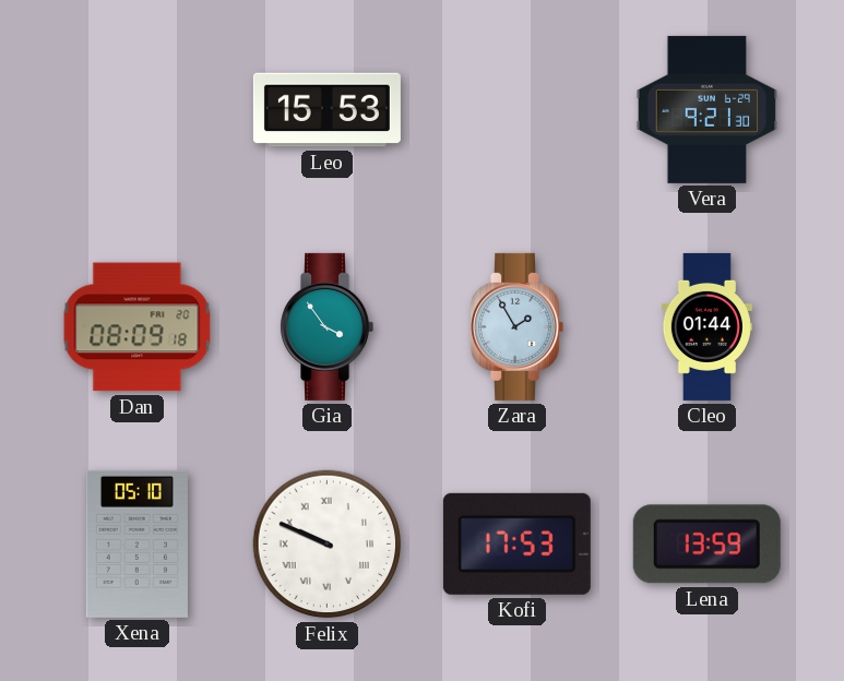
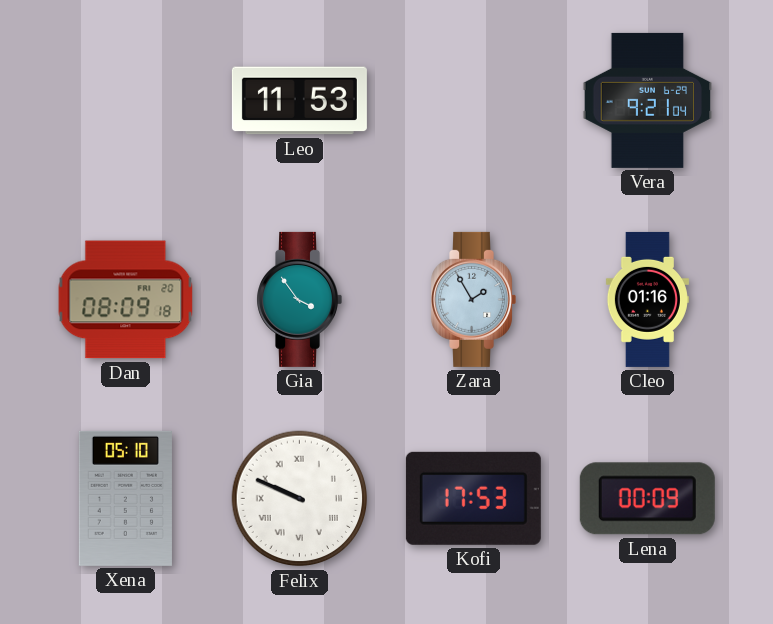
Leo: 15:53 -> 11:53 (299, 101)
Vera: 9:21:30 -> 9:21:04 (648, 100)
Cleo: 01:44 -> 01:16 (647, 299)
Lena: 13:59 -> 00:09 (647, 499)
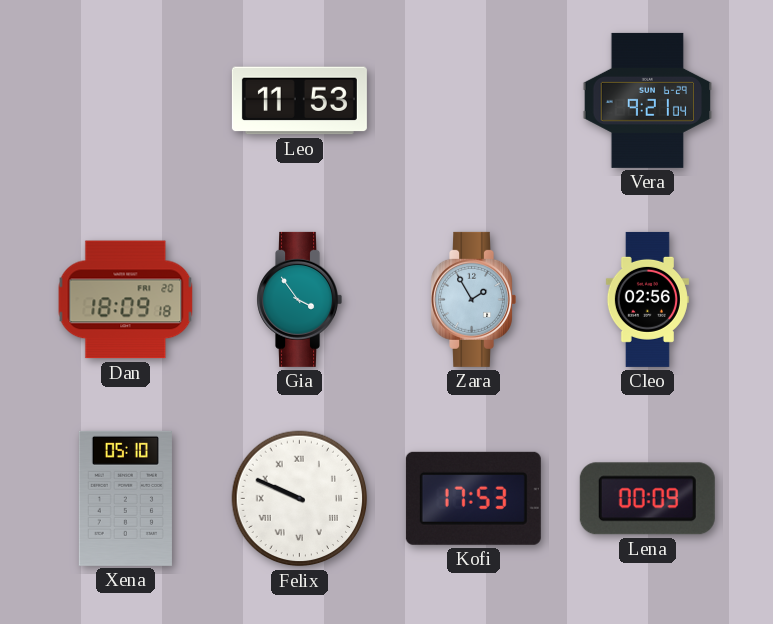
Dan: 08:09 -> 18:09 (126, 300)
Cleo: 01:16 -> 02:56 (647, 299)
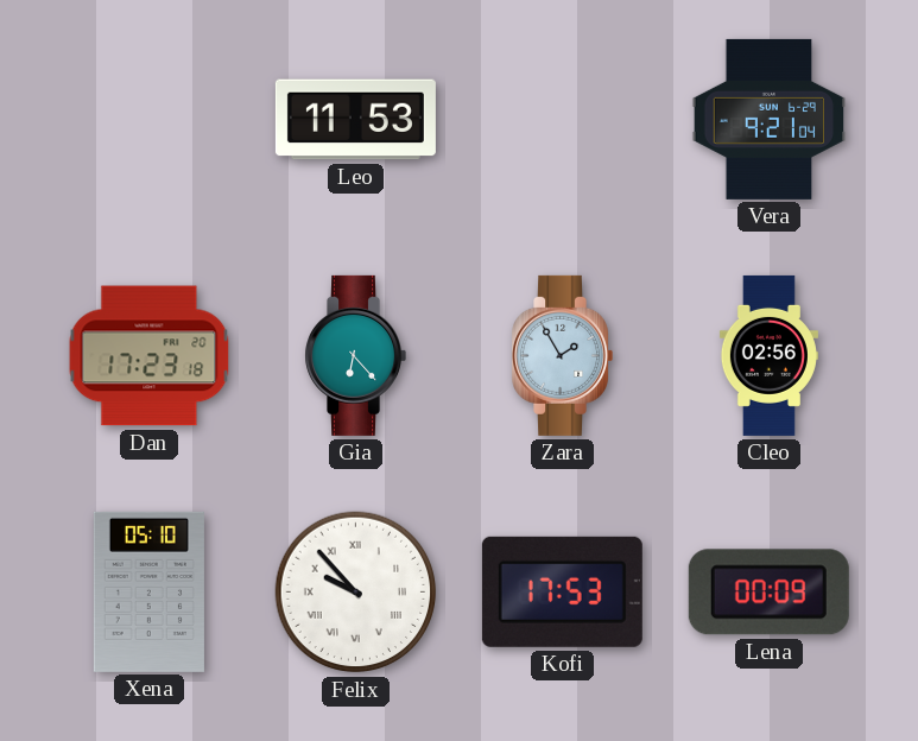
Dan: 18:09 -> 17:23 (150, 356)
Gia: 3:54 -> 6:23 (355, 355)
Felix: 9:49 -> 9:53 (356, 593)
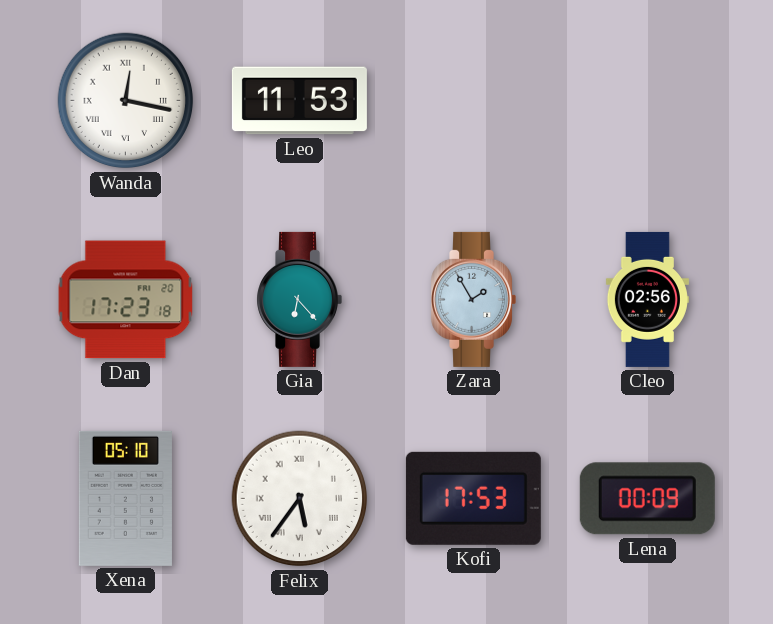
Wanda: none -> 12:17 (126, 101)
Vera: 9:21 -> none (770, 119)
Felix: 9:53 -> 5:36 (300, 499)
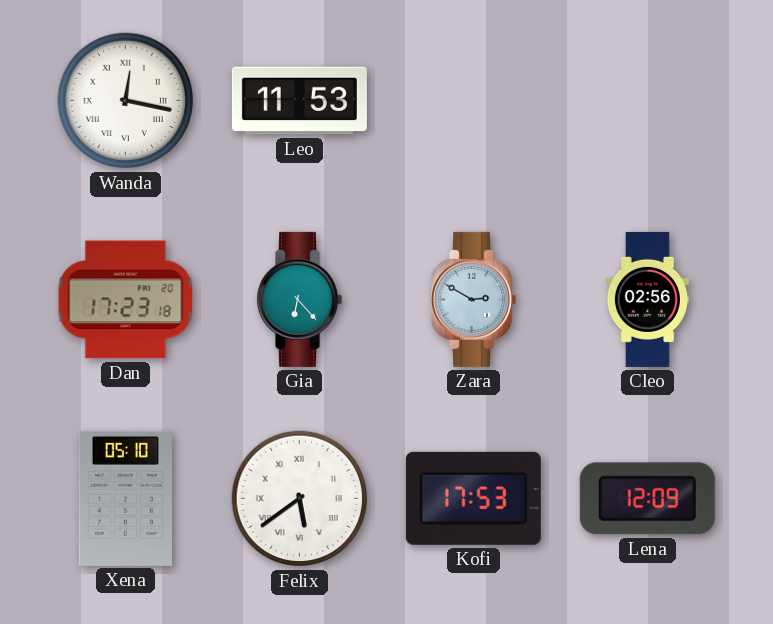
Zara: 1:55 -> 2:50 (473, 299)
Felix: 5:36 -> 5:39 (300, 499)
Lena: 00:09 -> 12:09 (647, 499)
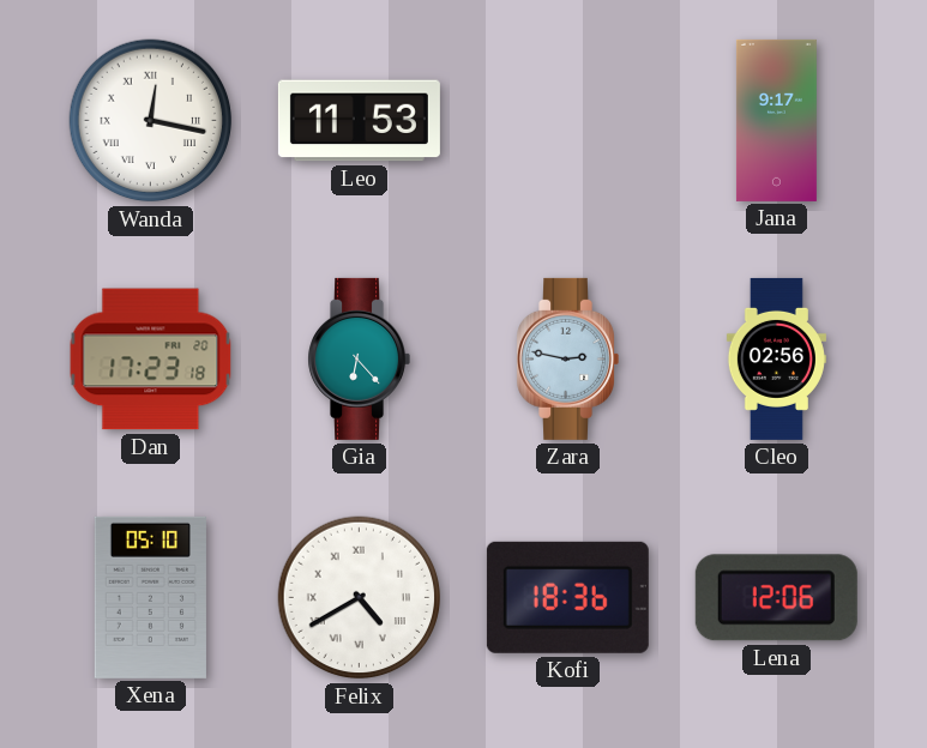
Jana: none -> 9:17 (776, 120)
Zara: 2:50 -> 2:47 (567, 358)
Felix: 5:39 -> 4:40 (360, 598)
Kofi: 17:53 -> 18:36 (567, 597)
Lena: 12:09 -> 12:06 (776, 598)
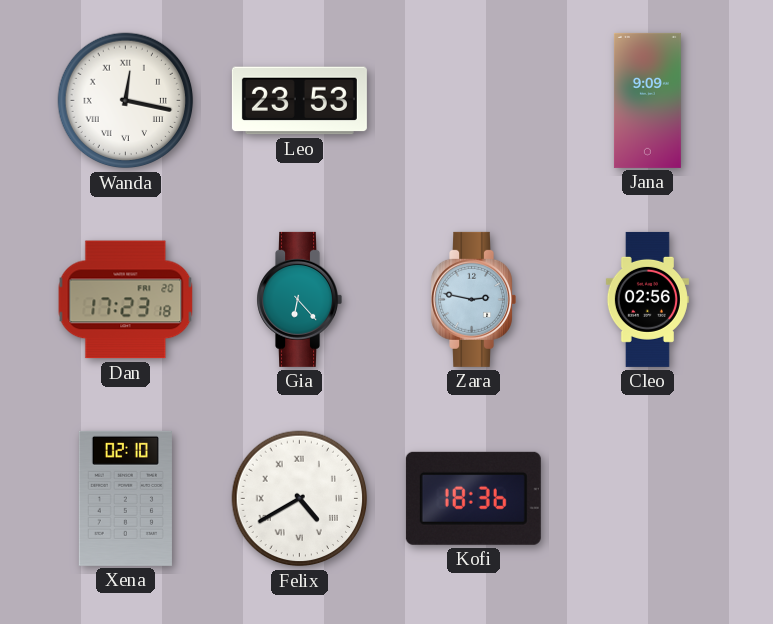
Leo: 11:53 -> 23:53 (299, 101)
Jana: 9:17 -> 9:09 (647, 100)
Xena: 05:10 -> 02:10 (125, 498)
Lena: 12:06 -> none (776, 598)
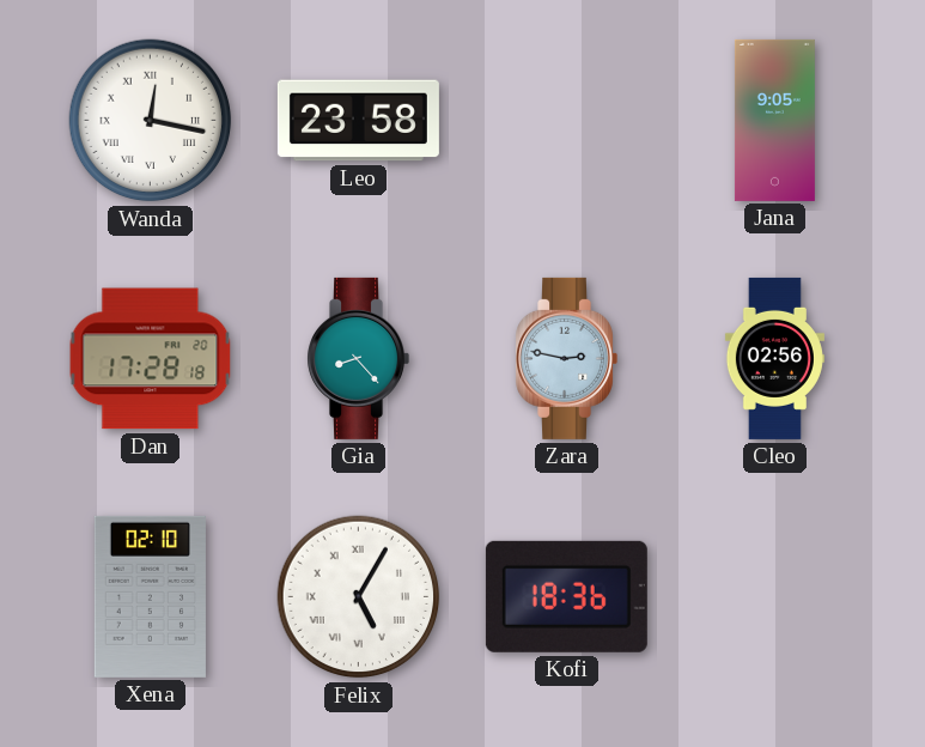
Leo: 23:53 -> 23:58 (358, 121)
Jana: 9:09 -> 9:05 (774, 120)
Dan: 17:23 -> 17:28 (151, 359)
Gia: 6:23 -> 8:23 (358, 358)
Felix: 4:40 -> 5:05 (359, 597)
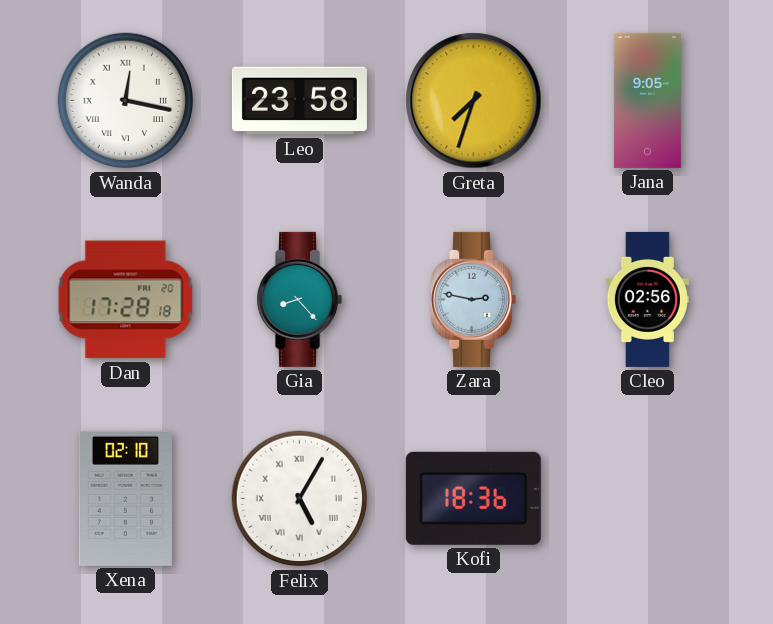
Greta: none -> 7:33 (474, 101)
